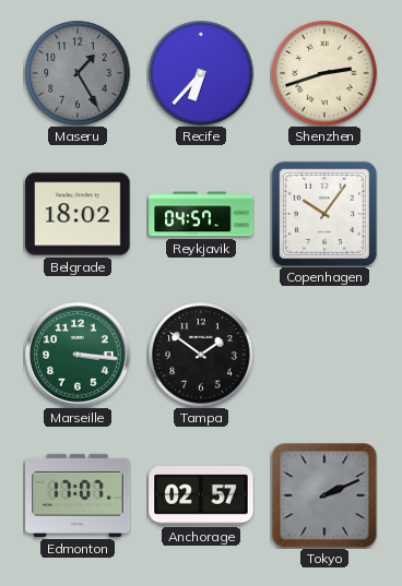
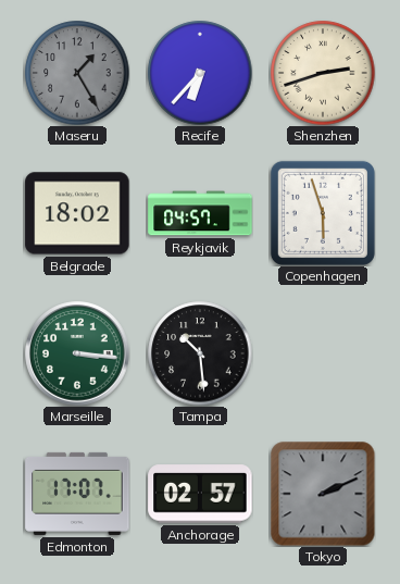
Copenhagen: 10:06 -> 5:57 (323, 213)
Tampa: 1:51 -> 10:29 (200, 353)
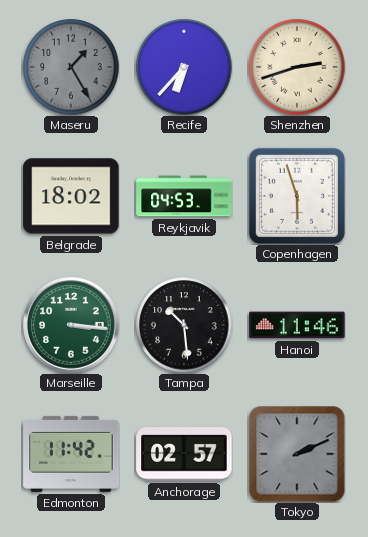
Reykjavik: 04:57 -> 04:53 (184, 196)
Hanoi: none -> 11:46 (297, 325)
Edmonton: 17:07 -> 11:42 (71, 454)
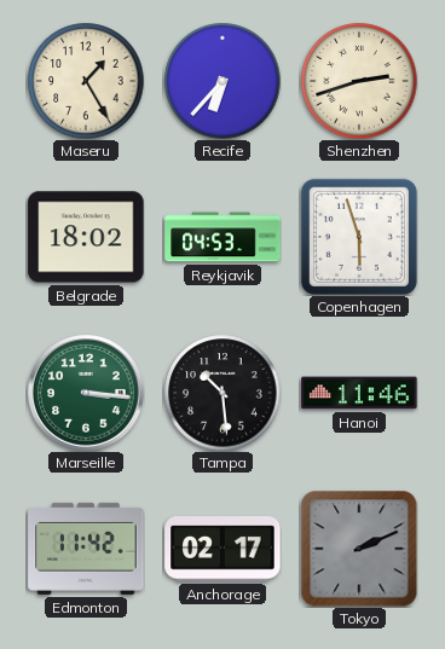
Maseru dial: grey -> cream (86, 81)
Anchorage: 02:57 -> 02:17 (223, 549)
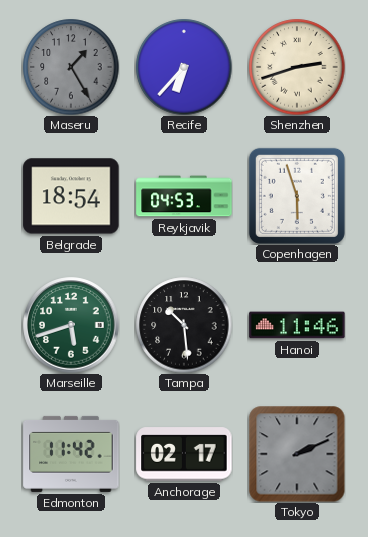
Maseru dial: cream -> grey (71, 67)
Belgrade: 18:02 -> 18:54 (71, 196)
Marseille: 3:16 -> 5:42 (71, 325)
